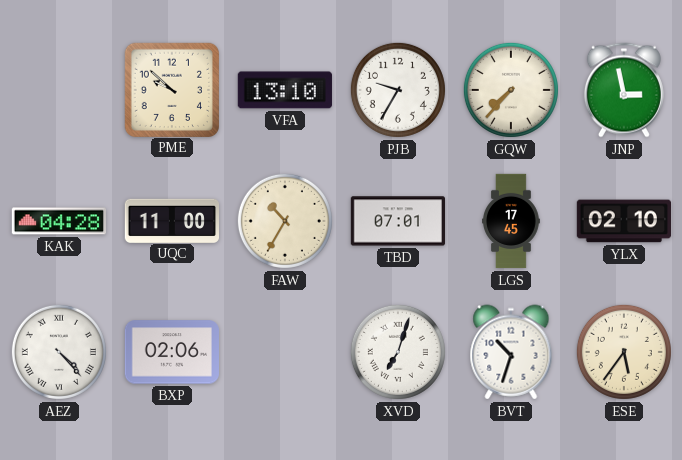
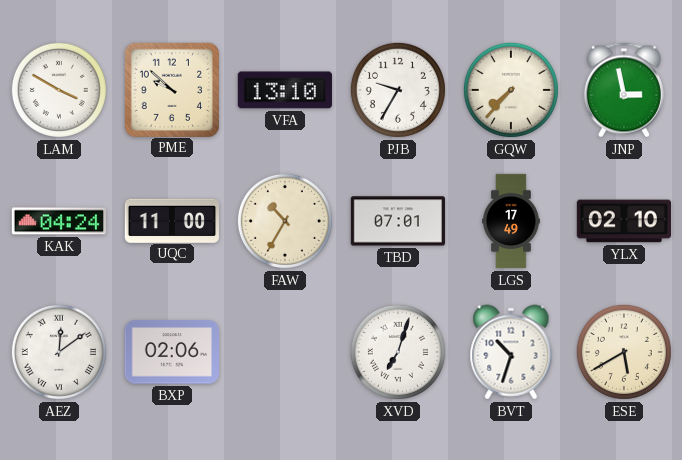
LAM: none -> 3:50 (59, 90)
KAK: 04:28 -> 04:24 (58, 221)
LGS: 17:45 -> 17:49 (511, 221)
AEZ: 4:23 -> 12:09 (59, 352)
ESE: 5:36 -> 5:40 (624, 352)
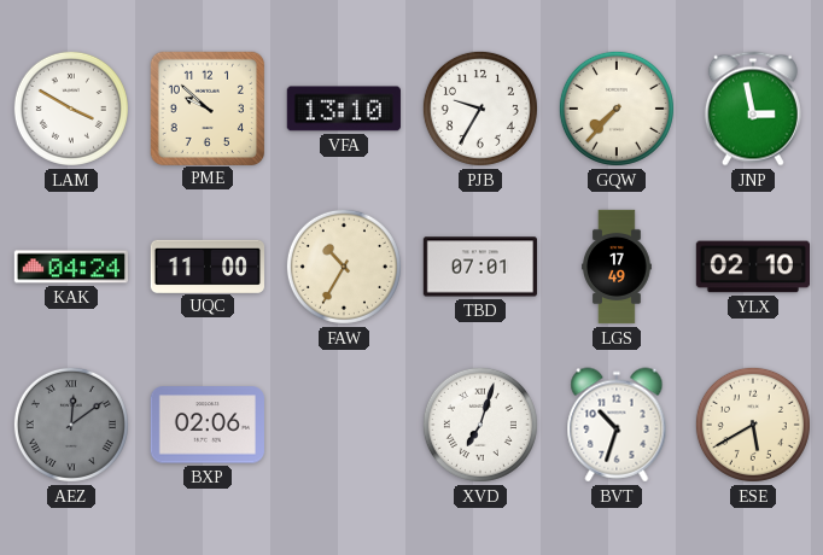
AEZ dial: white -> grey (71, 425)
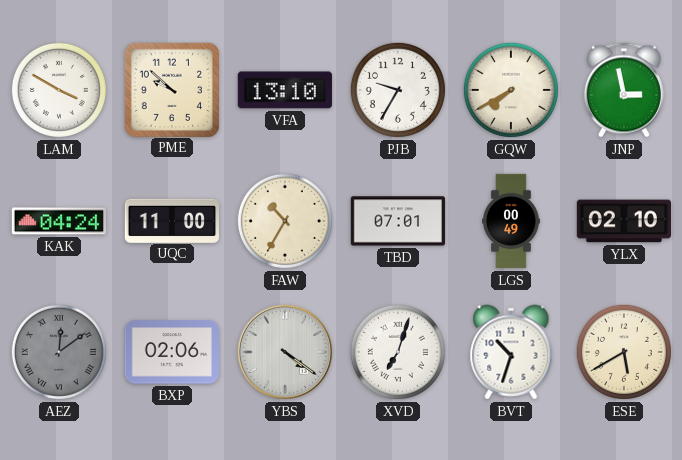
GQW: 7:37 -> 7:40 (511, 90)
LGS: 17:49 -> 00:49 (511, 221)
YBS: none -> 4:21 (285, 352)
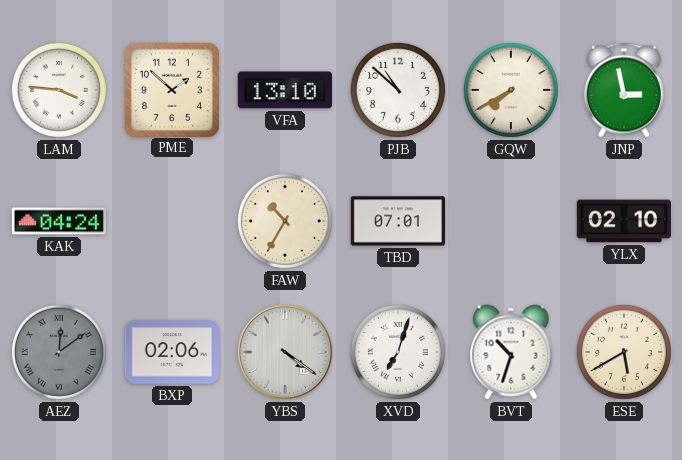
LAM: 3:50 -> 3:46 (59, 90)
PME: 9:52 -> 1:52 (171, 89)
PJB: 9:35 -> 10:52 (398, 90)
UQC: 11:00 -> none (171, 220)
LGS: 00:49 -> none (511, 221)
